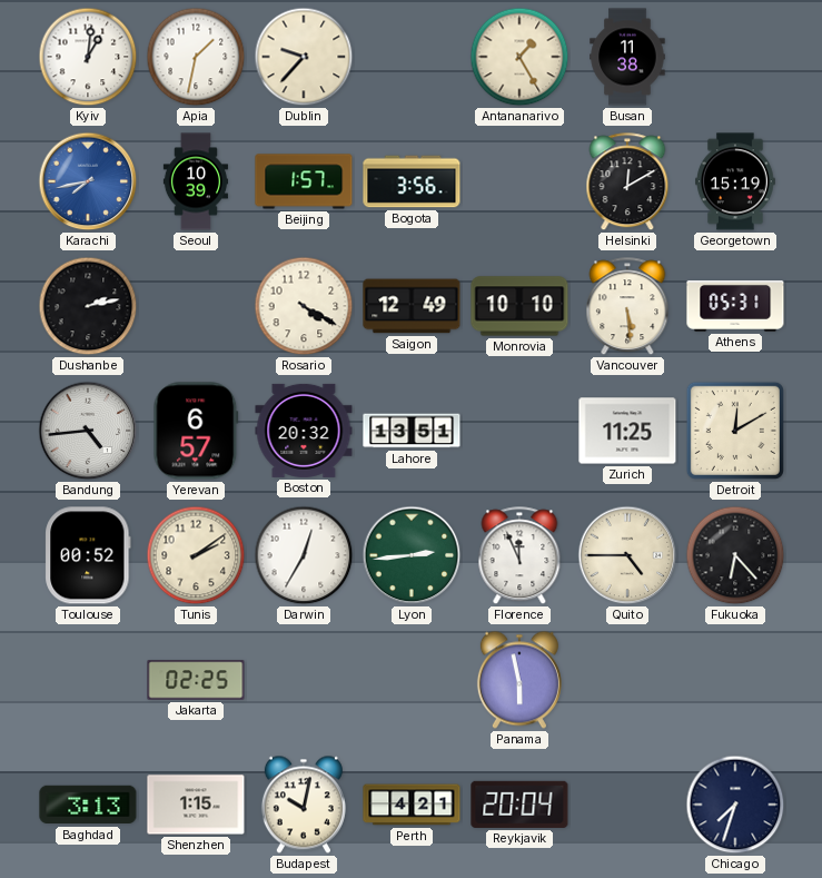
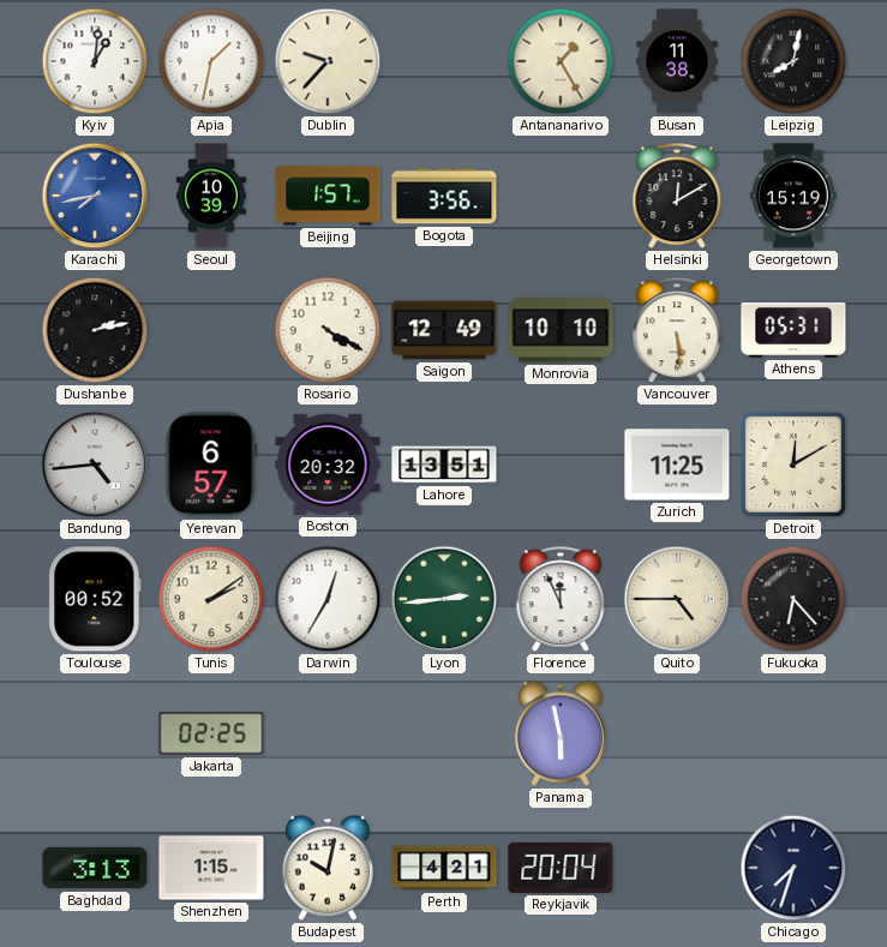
Leipzig: none -> 8:02 (793, 61)
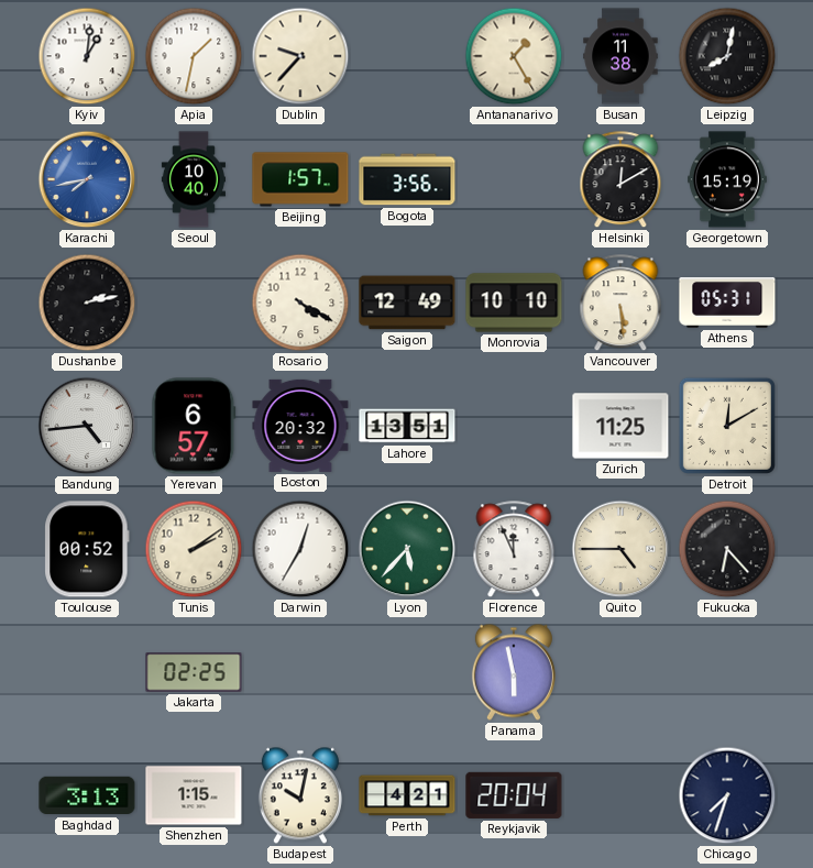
Seoul: 10:39 -> 10:40 (194, 179)
Lyon: 2:44 -> 5:37 (407, 549)
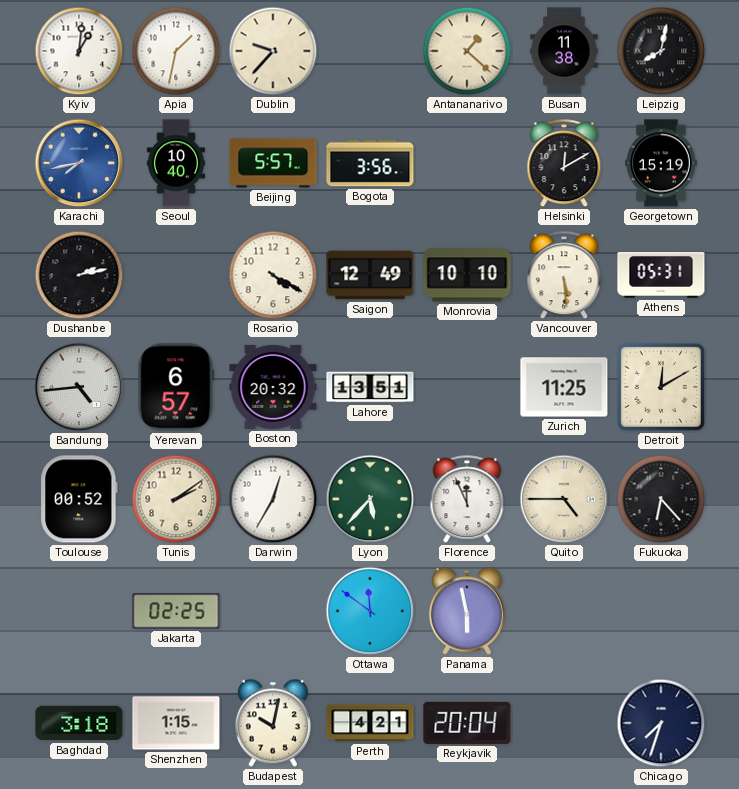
Antananarivo: 1:25 -> 1:22 (467, 51)
Beijing: 1:57 -> 5:57 (273, 163)
Ottawa: none -> 11:51 (370, 611)
Baghdad: 3:13 -> 3:18 (79, 723)
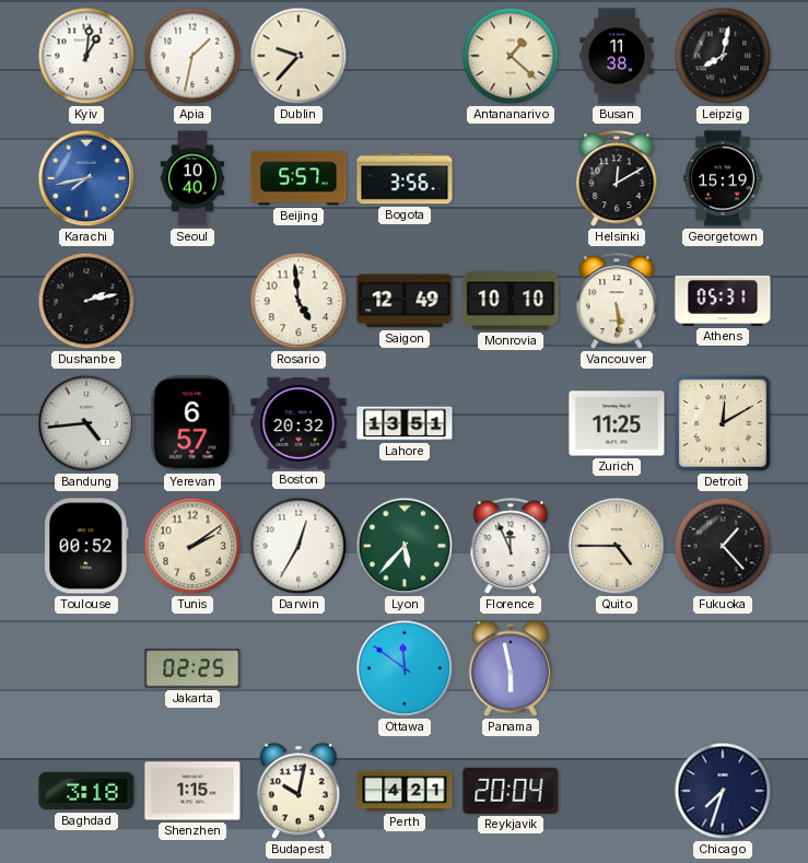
Rosario: 4:20 -> 4:59 (298, 301)
Fukuoka: 6:23 -> 1:23 (723, 546)
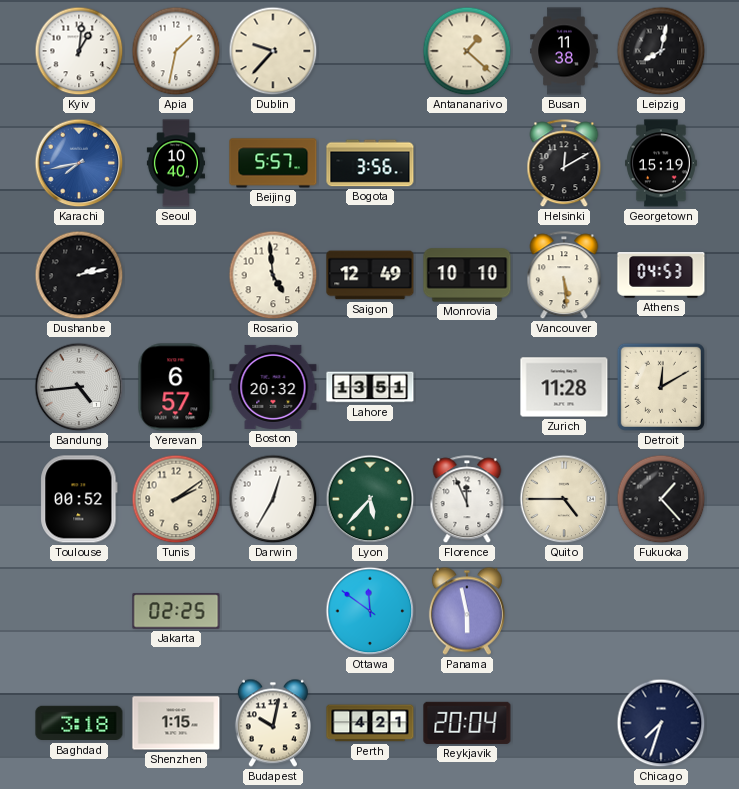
Athens: 05:31 -> 04:53 (661, 276)
Zurich: 11:25 -> 11:28 (564, 387)
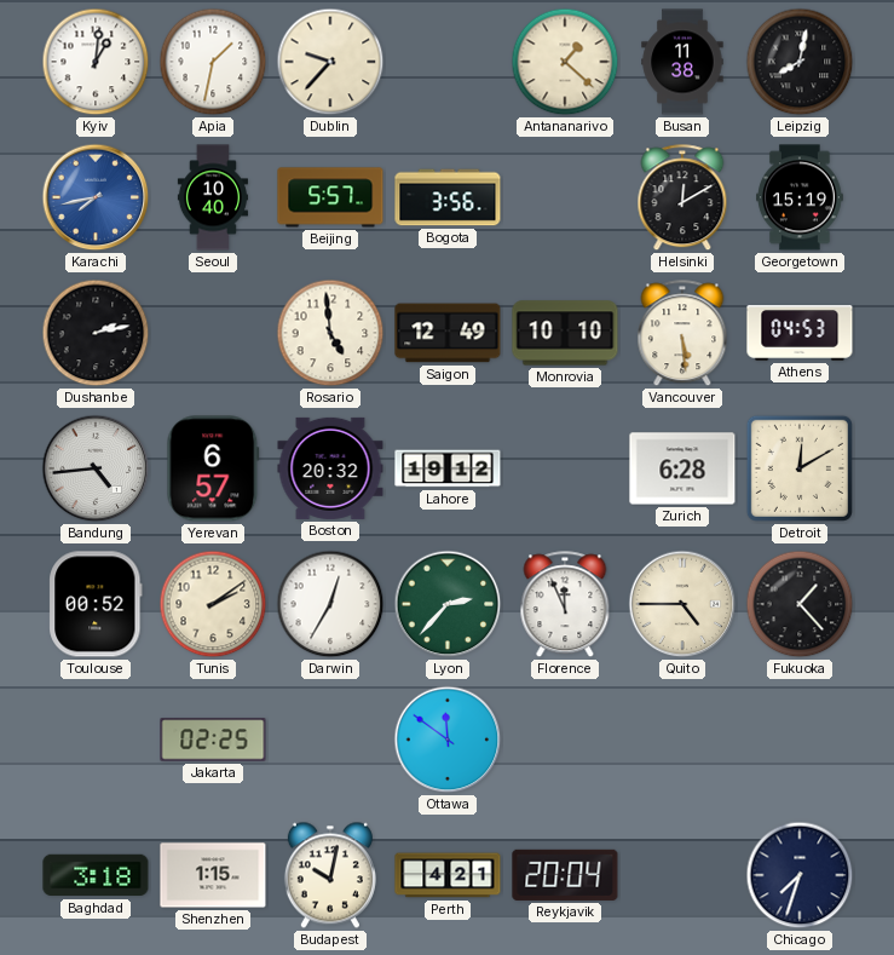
Lahore: 13:51 -> 19:12 (448, 468)
Zurich: 11:28 -> 6:28 (682, 468)
Lyon: 5:37 -> 2:37 (448, 604)
Panama: 5:58 -> none (467, 611)
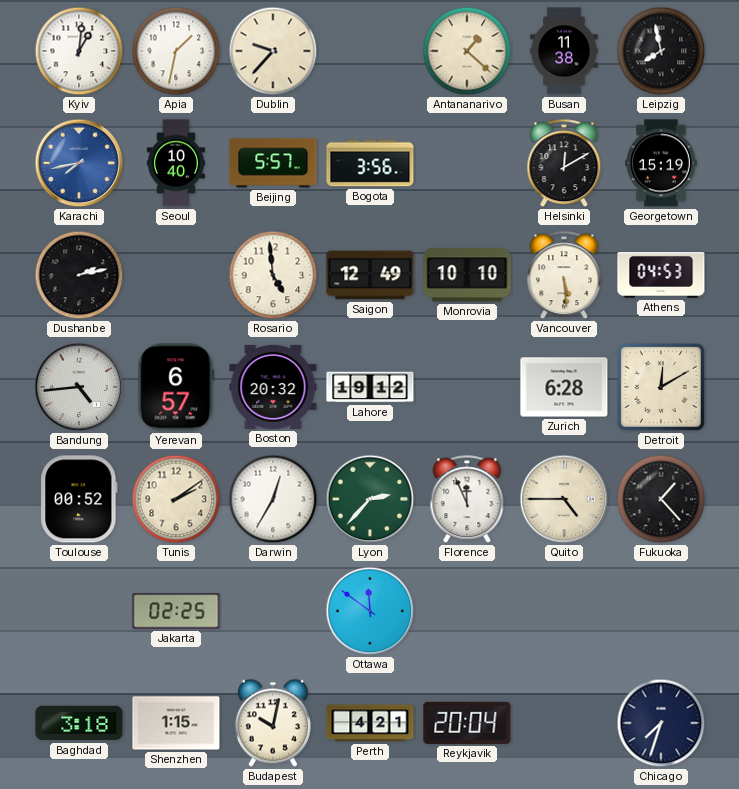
Leipzig: 8:02 -> 7:58 (661, 51)
